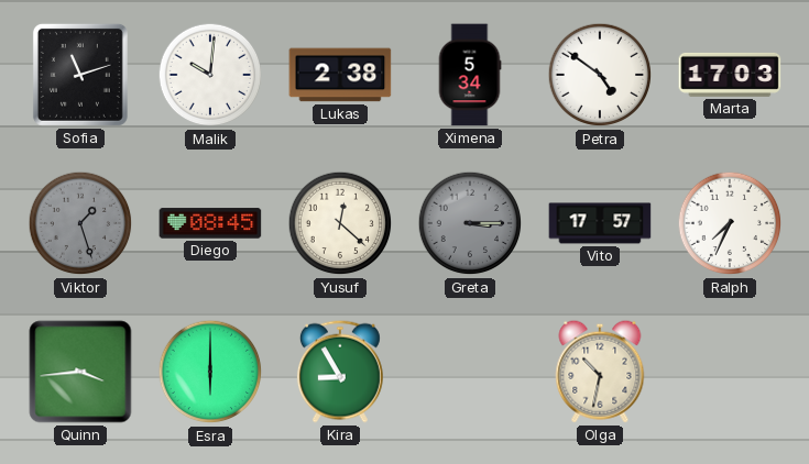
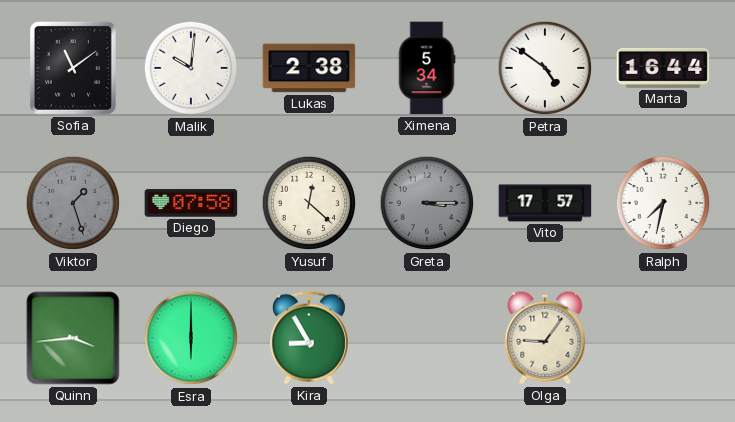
Sofia: 11:12 -> 11:09 (73, 68)
Marta: 17:03 -> 16:44 (663, 68)
Diego: 08:45 -> 07:58 (191, 203)
Ralph: 7:34 -> 7:32 (663, 203)
Olga: 10:32 -> 9:06 (545, 338)
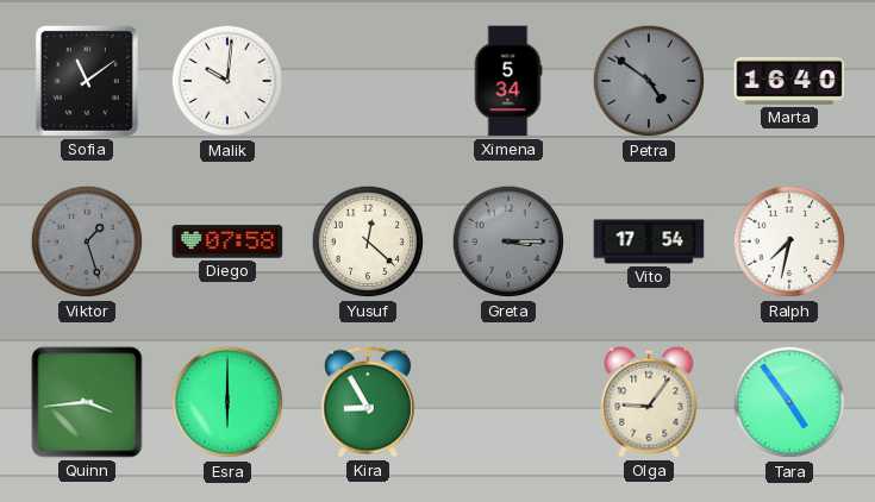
Lukas: 2:38 -> none (309, 68)
Petra dial: white -> grey (649, 81)
Marta: 16:44 -> 16:40 (789, 81)
Vito: 17:57 -> 17:54 (649, 241)
Tara: none -> 4:54 (789, 402)
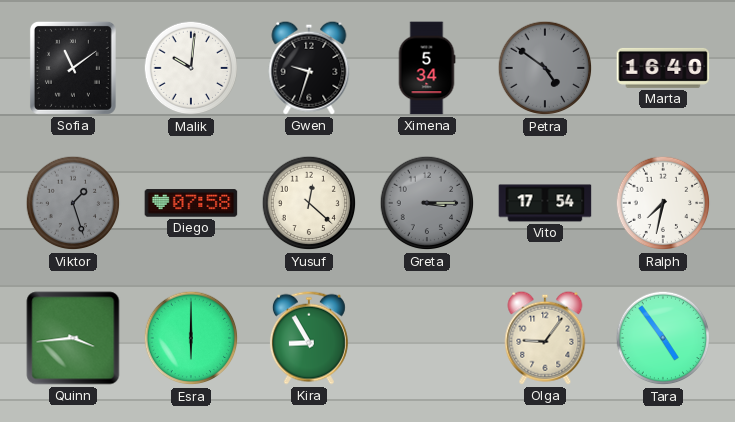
Gwen: none -> 9:33 (309, 68)
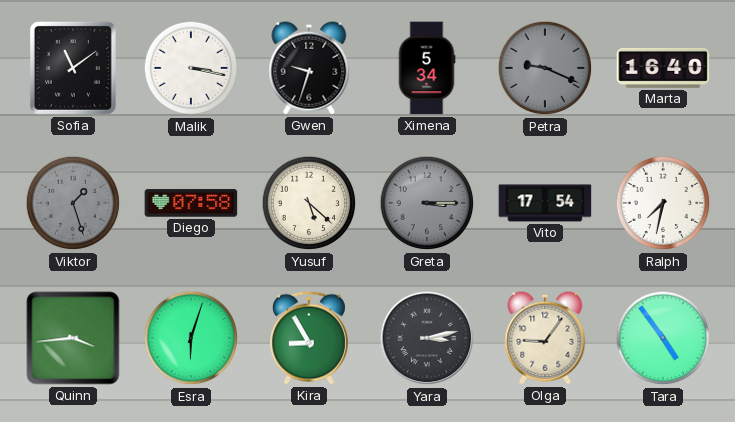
Malik: 10:01 -> 3:17 (191, 68)
Petra: 4:51 -> 9:19 (545, 68)
Yusuf: 12:22 -> 5:22 (309, 203)
Esra: 6:00 -> 6:03 (191, 338)
Yara: none -> 3:13 (427, 338)
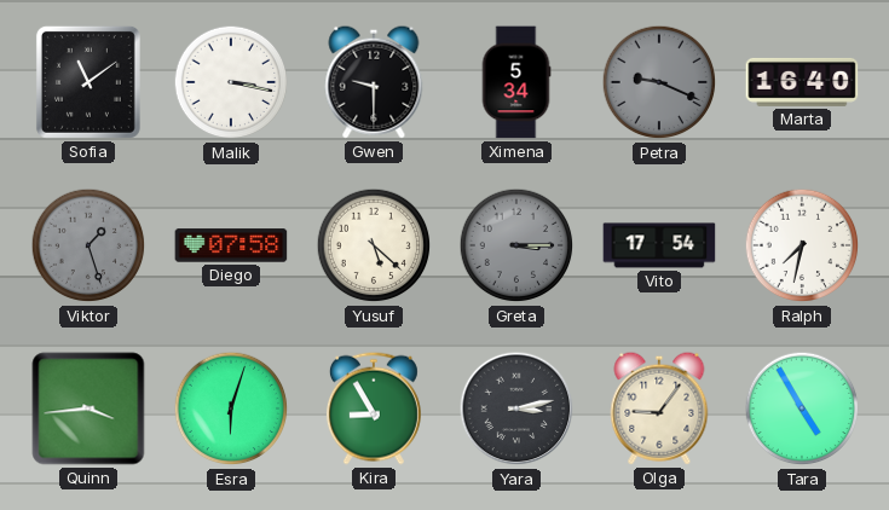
Gwen: 9:33 -> 9:30 (374, 82)
Tara: 4:54 -> 4:55 (802, 408)
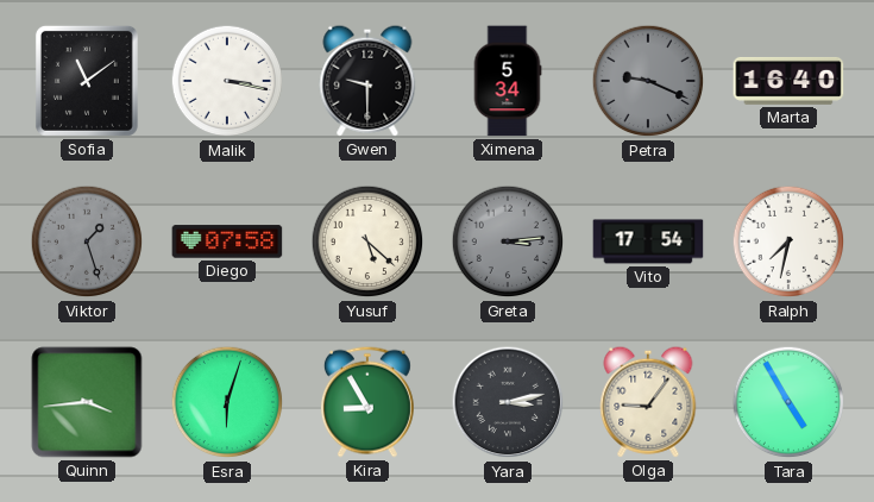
Greta: 3:15 -> 3:14 (508, 241)
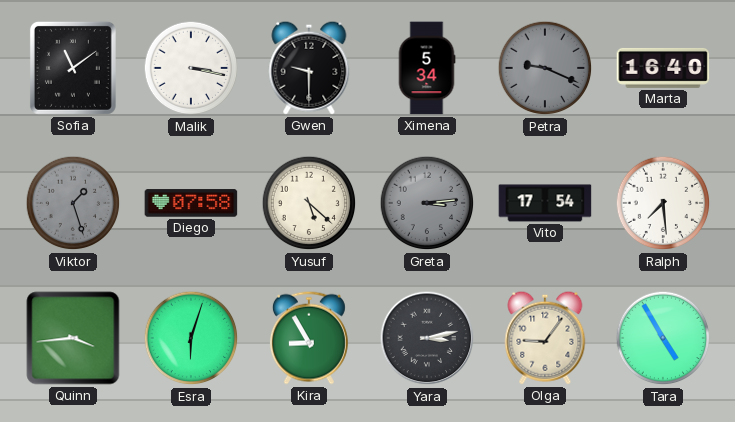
Ralph: 7:32 -> 7:29 (663, 203)
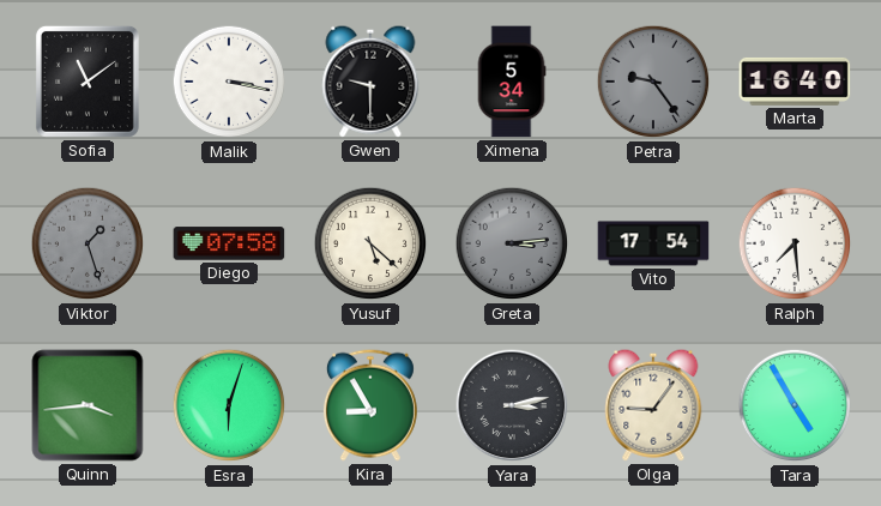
Petra: 9:19 -> 9:24 (653, 82)
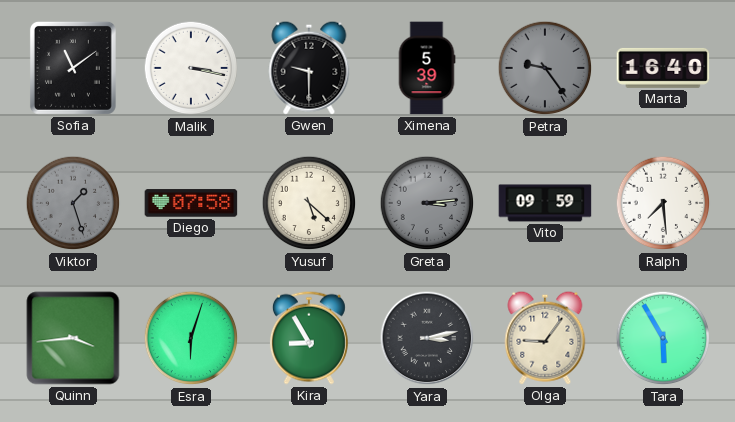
Ximena: 5:34 -> 5:39 (427, 68)
Vito: 17:54 -> 09:59 (545, 203)
Tara: 4:55 -> 5:55 (663, 338)
